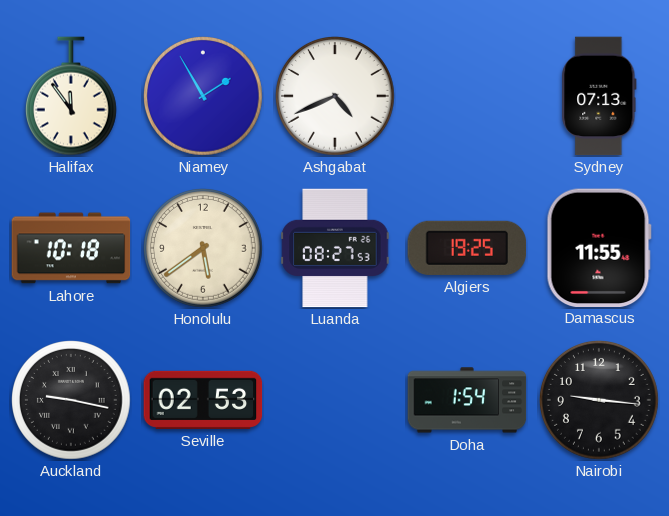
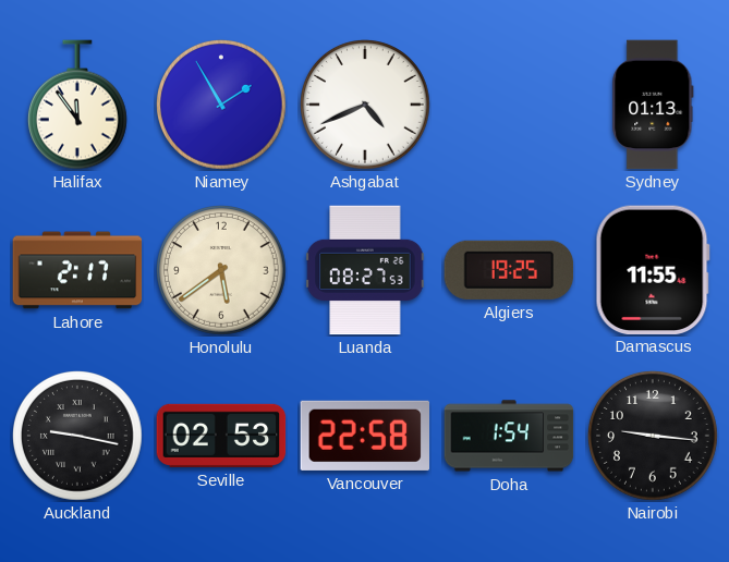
Sydney: 07:13 -> 01:13 (653, 105)
Lahore: 10:18 -> 2:17 (77, 270)
Vancouver: none -> 22:58 (365, 436)
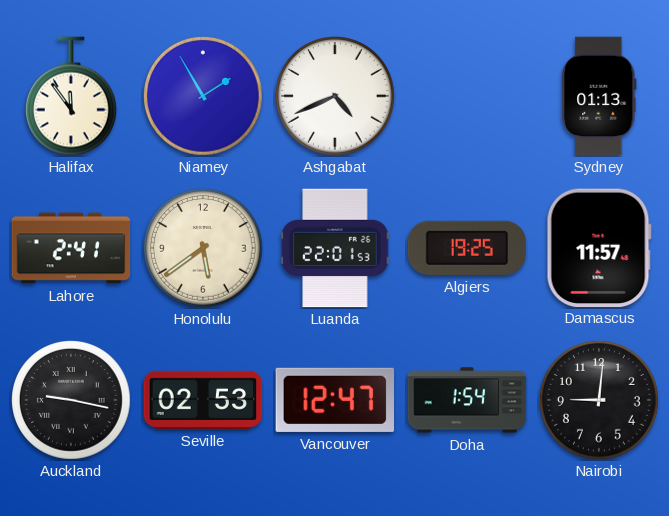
Lahore: 2:17 -> 2:41 (71, 248)
Luanda: 08:27 -> 22:01 (335, 248)
Damascus: 11:55 -> 11:57 (599, 247)
Vancouver: 22:58 -> 12:47 (335, 400)
Nairobi: 9:16 -> 9:01 (600, 401)
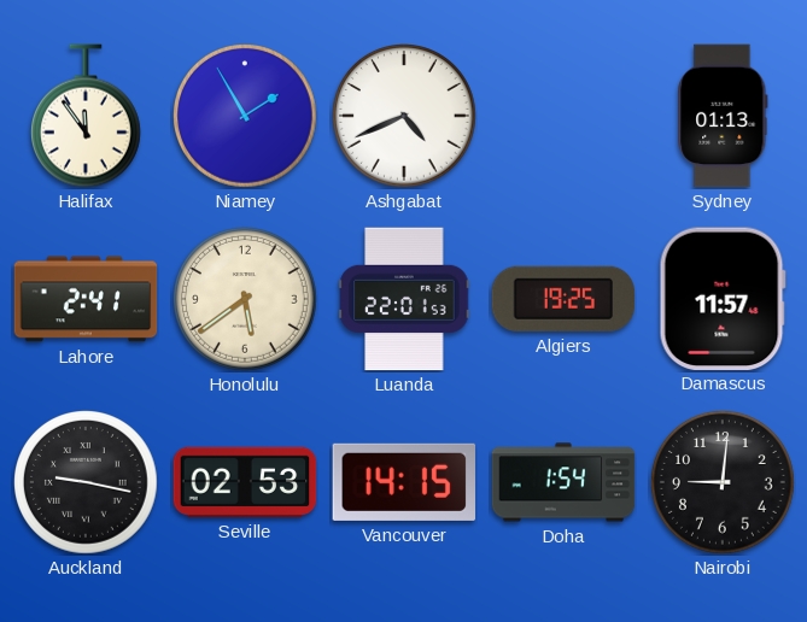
Vancouver: 12:47 -> 14:15 (404, 482)
